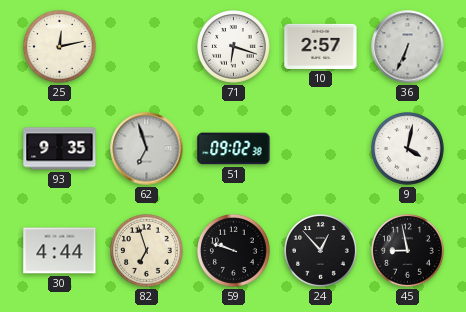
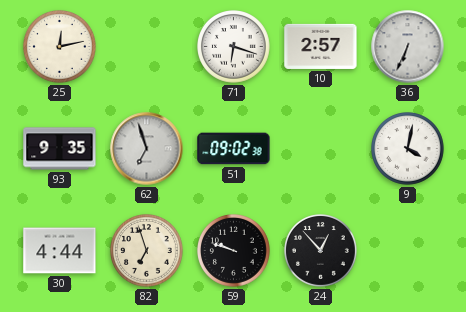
45: 8:58 -> none (408, 251)
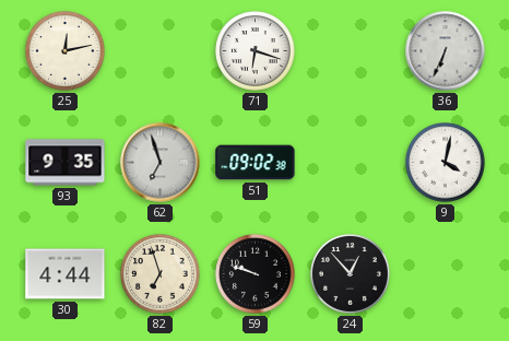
10: 2:57 -> none (321, 46)
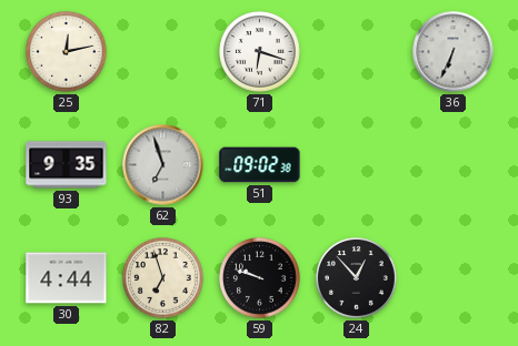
9: 4:02 -> none (446, 163)
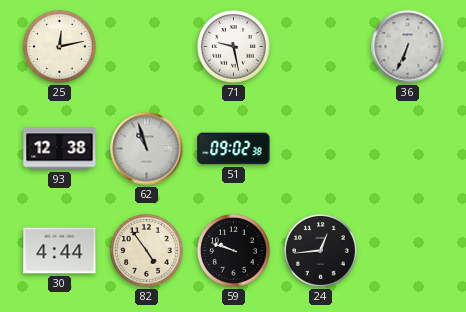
71: 6:18 -> 9:28 (234, 47)
93: 9:35 -> 12:38 (60, 149)
62: 6:57 -> 10:57 (147, 149)
82: 6:57 -> 4:54 (147, 251)
24: 12:53 -> 12:44 (321, 251)
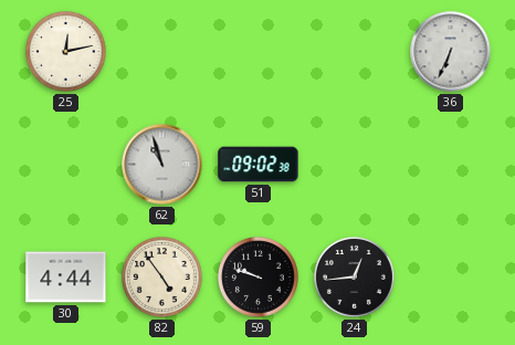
71: 9:28 -> none (234, 47)
93: 12:38 -> none (60, 149)
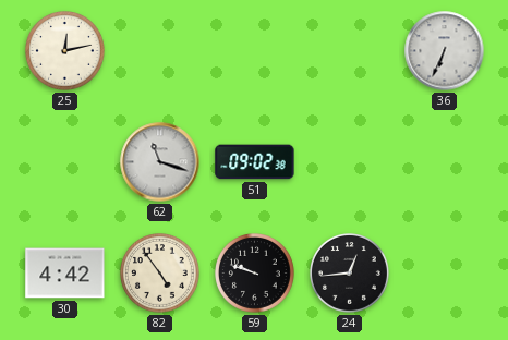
62: 10:57 -> 11:18 (160, 162)
30: 4:44 -> 4:42 (65, 274)
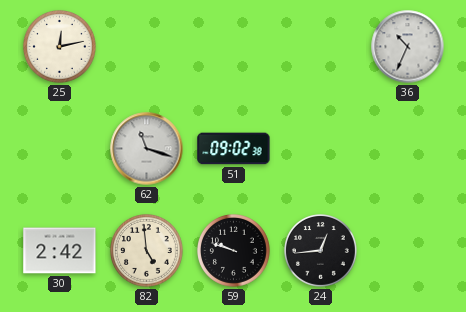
36: 6:34 -> 10:34 (408, 47)
30: 4:42 -> 2:42 (60, 251)
82: 4:54 -> 4:59 (147, 251)
